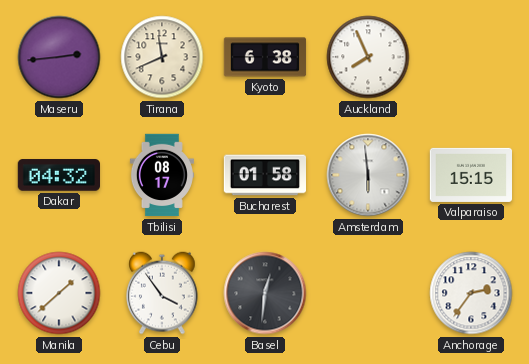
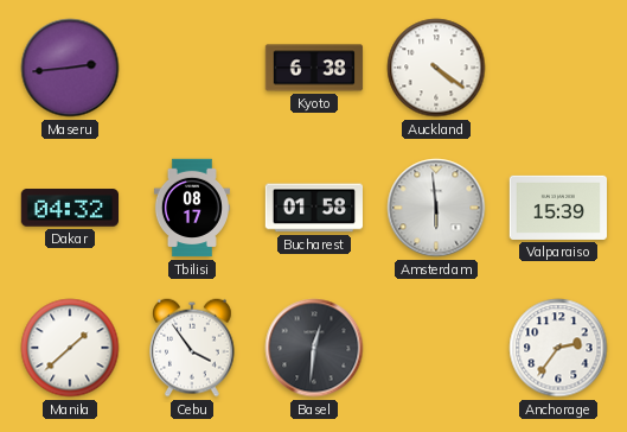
Tirana: 11:41 -> none (162, 57)
Auckland: 7:56 -> 4:21 (436, 68)
Valparaiso: 15:15 -> 15:39 (558, 208)
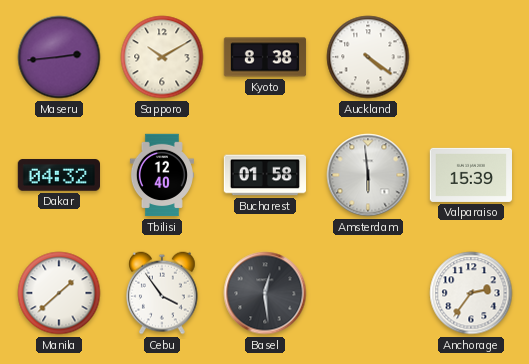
Sapporo: none -> 10:10 (162, 57)
Kyoto: 6:38 -> 8:38 (265, 57)
Tbilisi: 08:17 -> 12:40 (162, 175)
Basel: 12:31 -> 12:29 (265, 293)
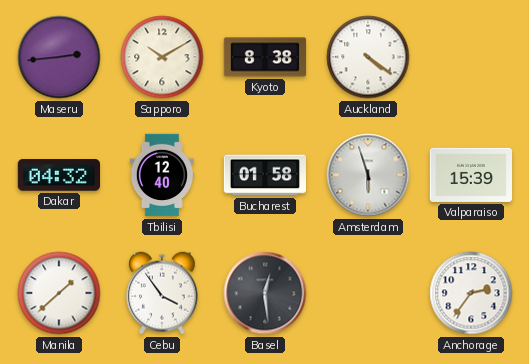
Amsterdam: 5:59 -> 5:57 (368, 175)
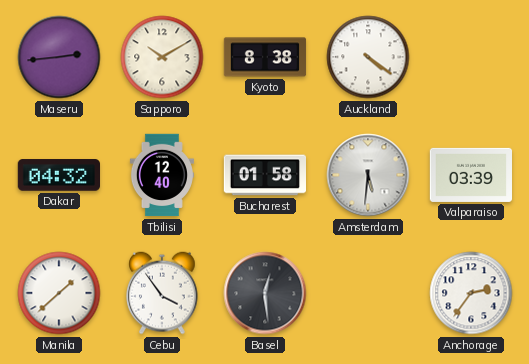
Amsterdam: 5:57 -> 5:31 (368, 175)
Valparaiso: 15:39 -> 03:39 (471, 175)
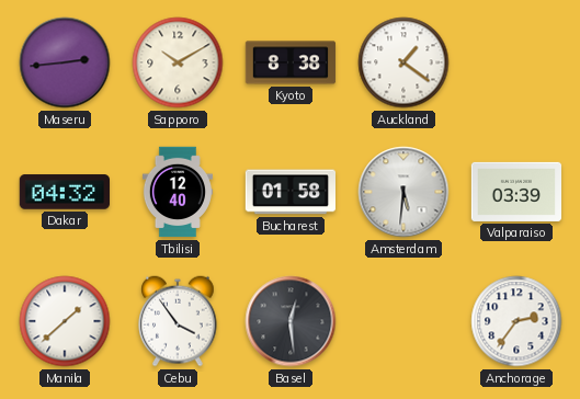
Auckland: 4:21 -> 1:21 (403, 62)
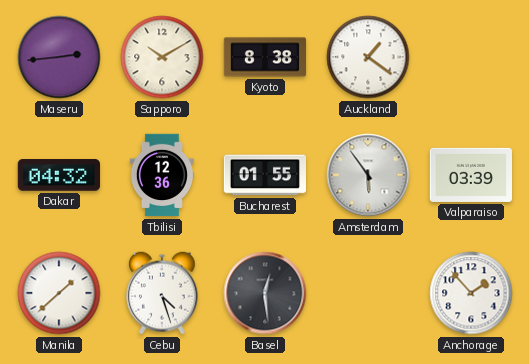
Tbilisi: 12:40 -> 12:36 (162, 175)
Bucharest: 01:58 -> 01:55 (265, 175)
Amsterdam: 5:31 -> 5:54 (368, 175)
Cebu: 3:54 -> 4:27 (163, 293)
Anchorage: 2:36 -> 1:53 (471, 293)
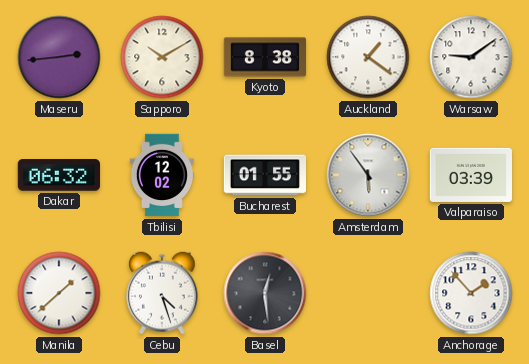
Warsaw: none -> 9:09 (471, 57)
Dakar: 04:32 -> 06:32 (58, 175)
Tbilisi: 12:36 -> 12:02 (162, 175)
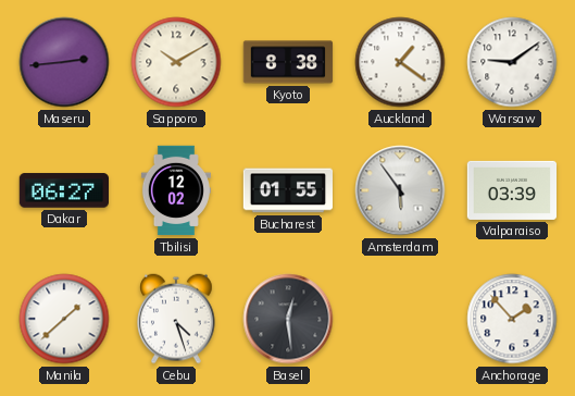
Dakar: 06:32 -> 06:27 (63, 190)
